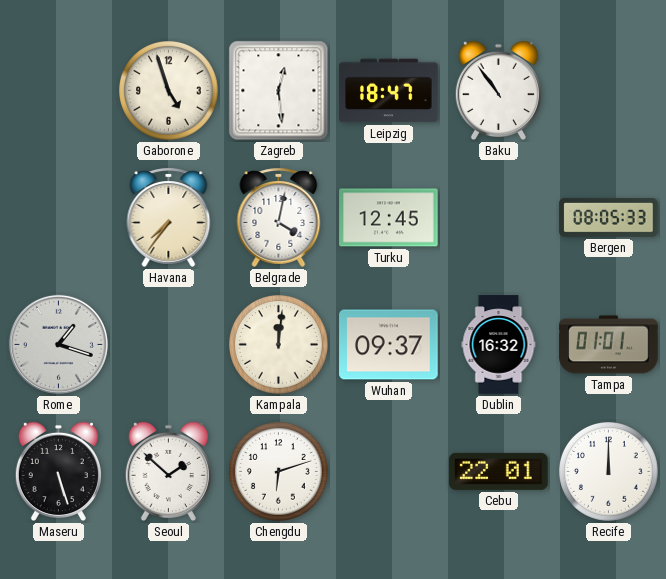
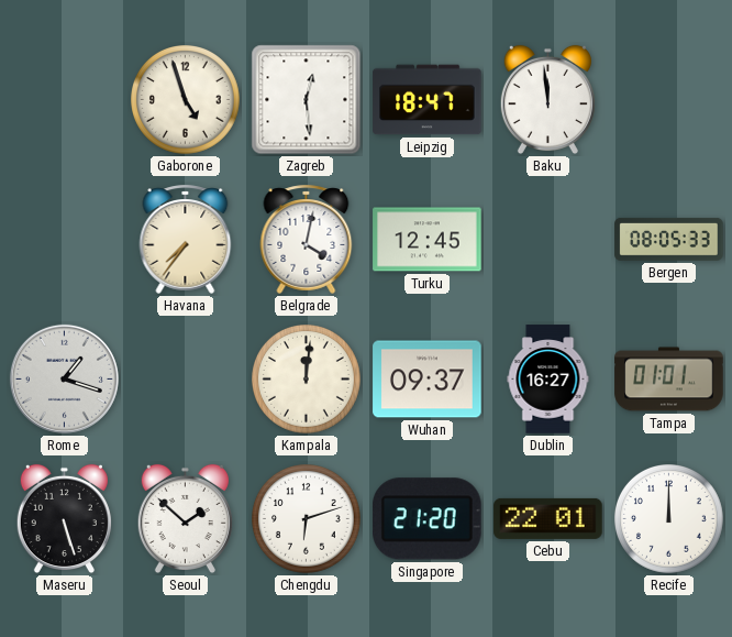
Baku: 10:54 -> 11:59 (547, 100)
Dublin: 16:32 -> 16:27 (548, 380)
Singapore: none -> 21:20 (428, 519)
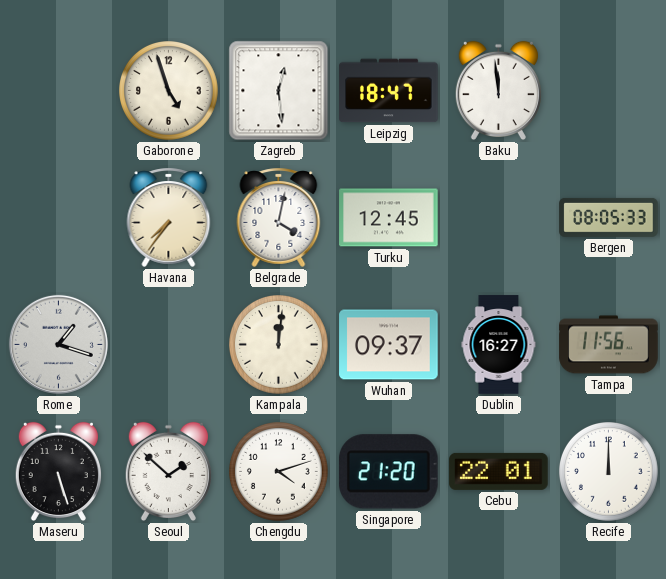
Tampa: 01:01 -> 11:56 (609, 345)
Chengdu: 6:12 -> 4:12 (279, 472)
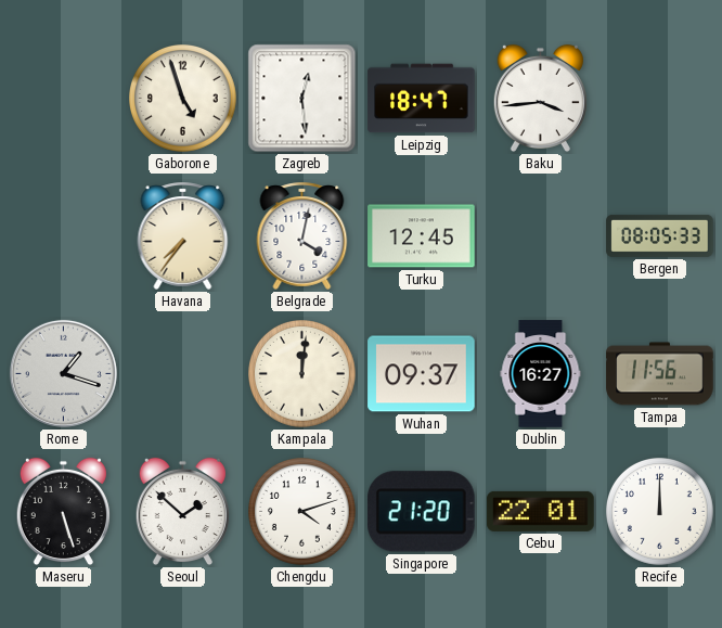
Baku: 11:59 -> 3:44 (540, 99)
